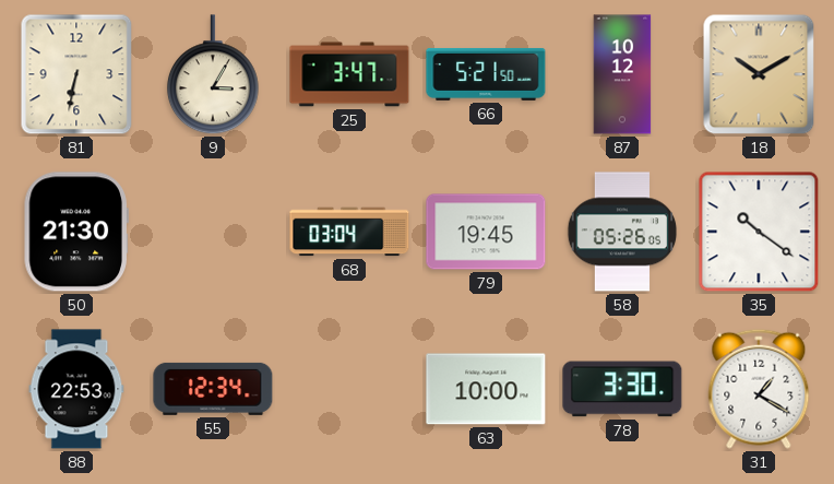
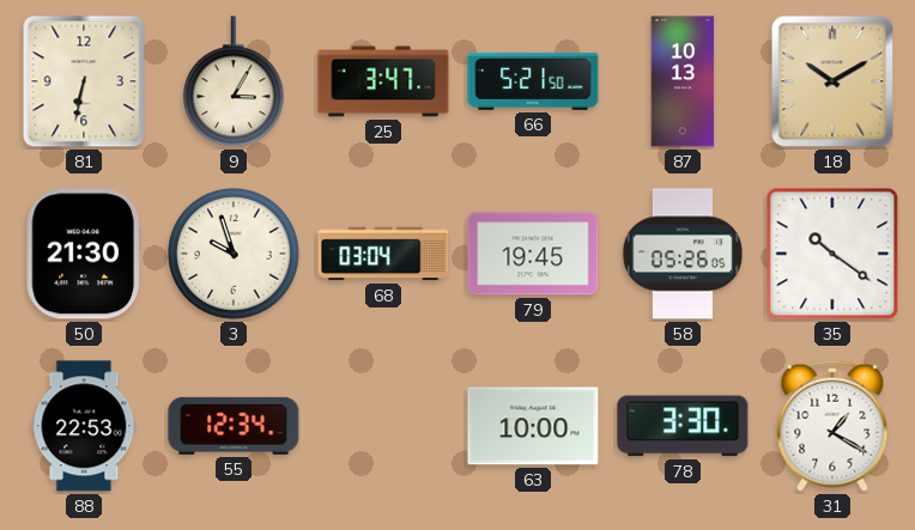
87: 10:12 -> 10:13 (683, 81)
3: none -> 9:57 (235, 255)
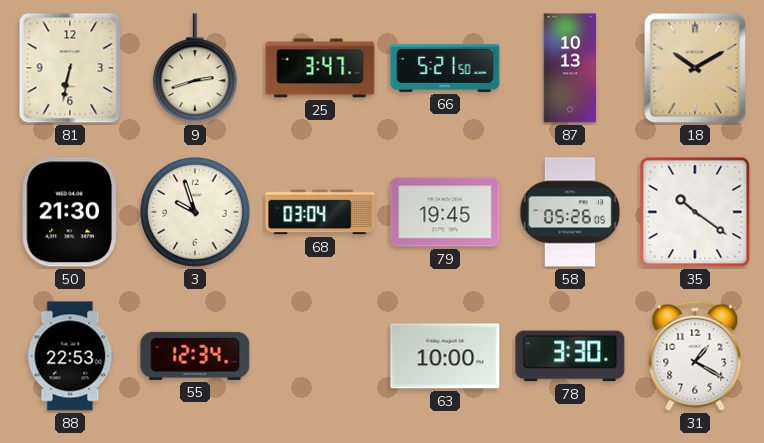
9: 3:05 -> 2:42 (195, 69)
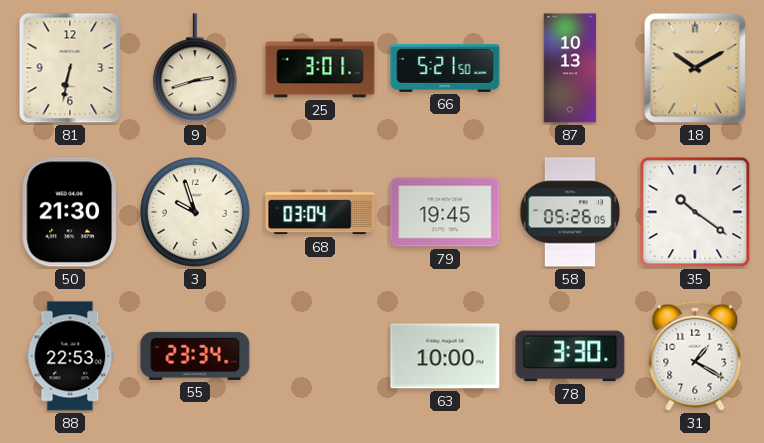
25: 3:47 -> 3:01 (320, 68)
55: 12:34 -> 23:34 (195, 356)
